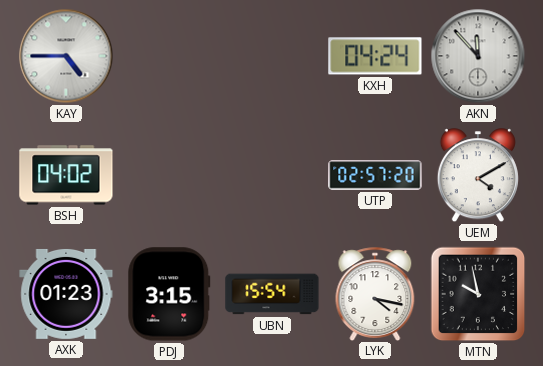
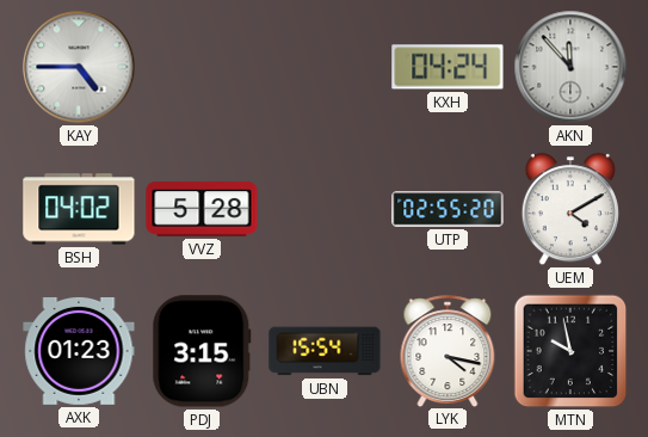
VVZ: none -> 5:28 (202, 209)
UTP: 02:57 -> 02:55 (448, 209)
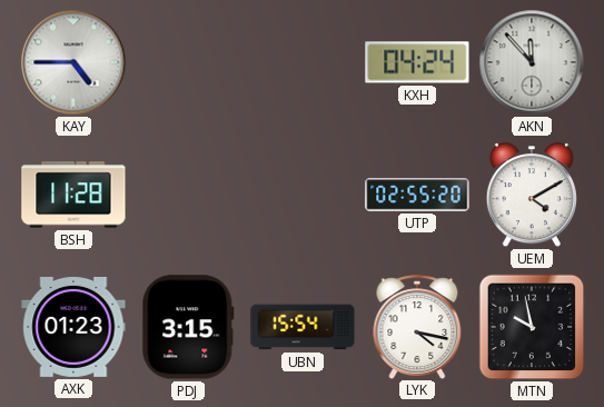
BSH: 04:02 -> 11:28 (73, 195)
VVZ: 5:28 -> none (202, 209)
